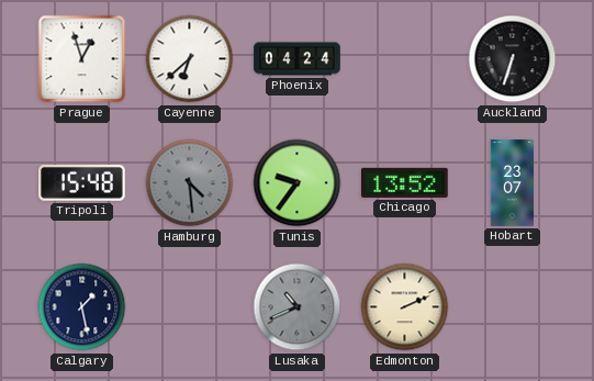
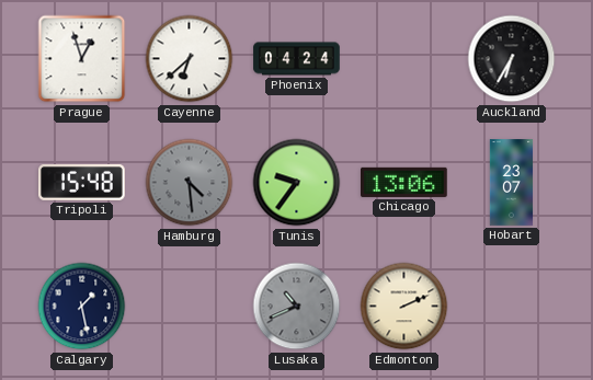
Auckland: 6:33 -> 6:35 (512, 59)
Chicago: 13:52 -> 13:06 (404, 182)
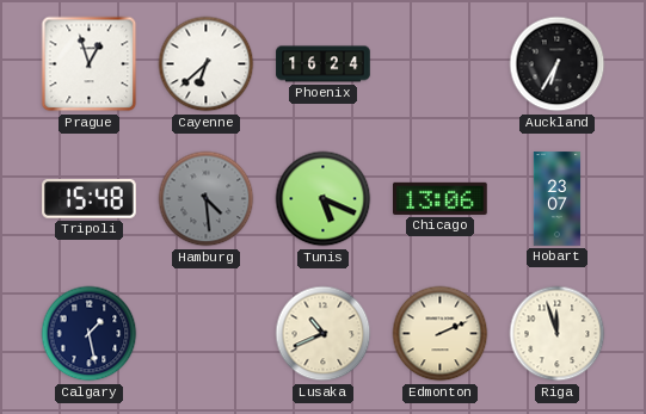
Phoenix: 04:24 -> 16:24 (324, 64)
Tunis: 9:36 -> 5:19 (324, 199)
Lusaka dial: grey -> cream (324, 334)
Riga: none -> 11:57 (558, 334)
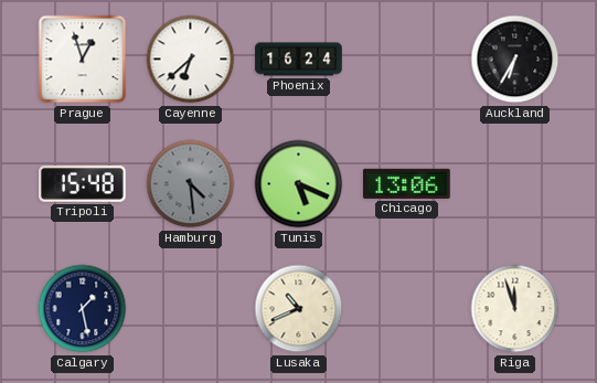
Hobart: 23:07 -> none (558, 199)
Edmonton: 2:11 -> none (441, 334)
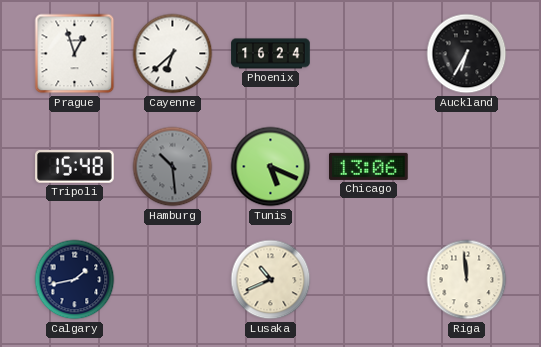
Hamburg: 4:29 -> 10:29 (173, 167)
Calgary: 1:28 -> 1:43 (75, 280)
Riga: 11:57 -> 11:59 (467, 280)
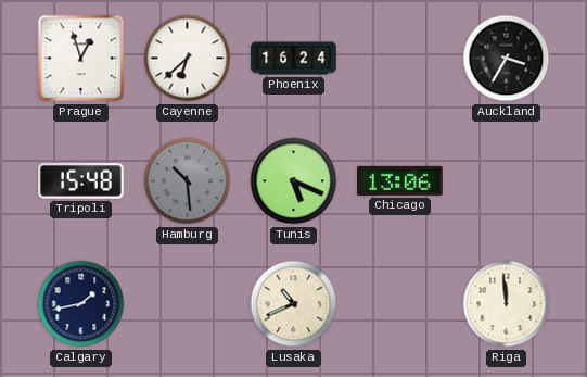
Auckland: 6:35 -> 3:35 (507, 59)
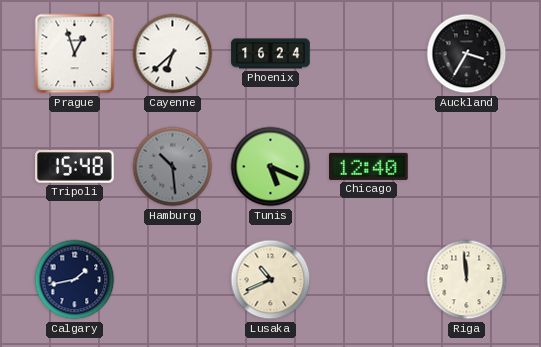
Chicago: 13:06 -> 12:40 (369, 166)
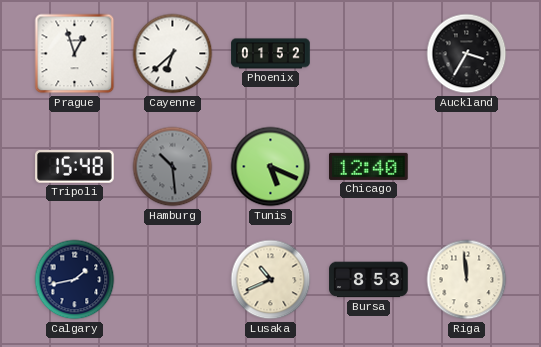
Phoenix: 16:24 -> 01:52 (271, 54)
Bursa: none -> 8:53 (369, 280)
